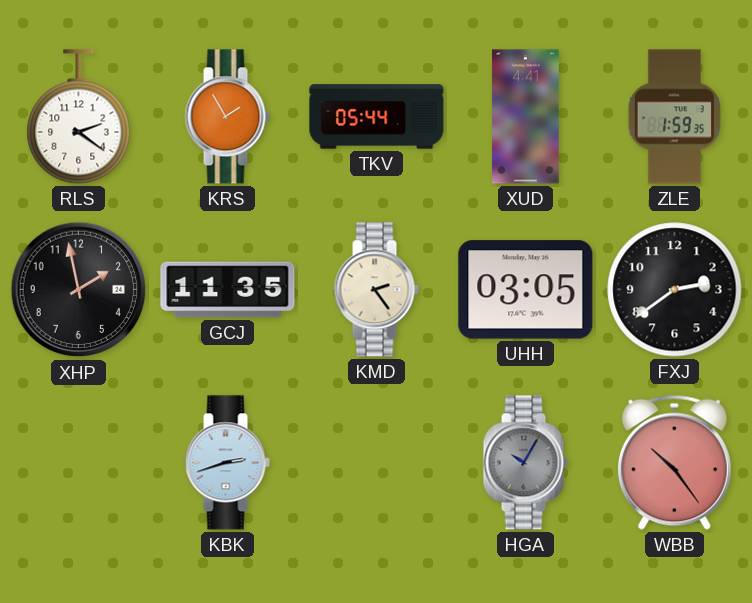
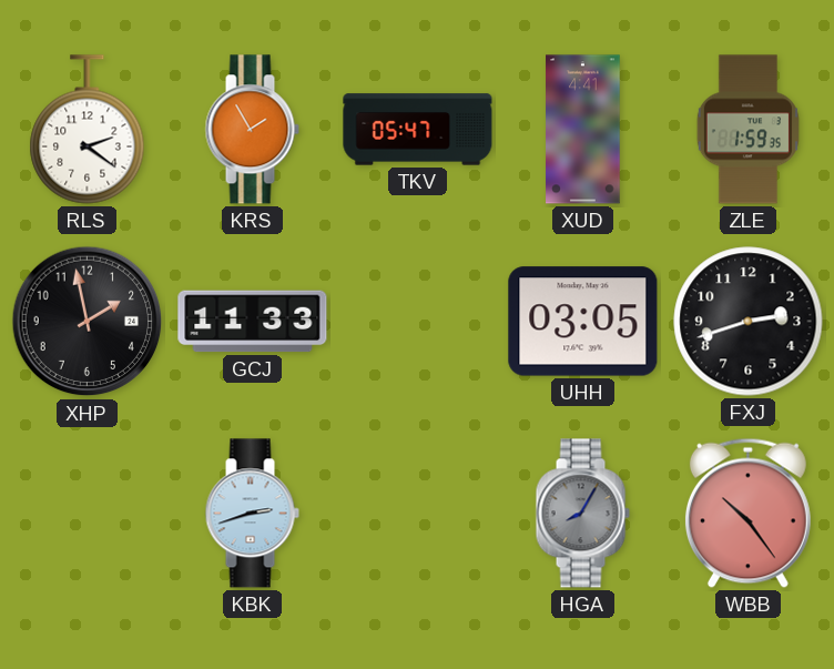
TKV: 05:44 -> 05:47 (418, 130)
GCJ: 11:35 -> 11:33 (253, 322)
KMD: 2:24 -> none (376, 290)
FXJ: 2:39 -> 2:42 (749, 322)
HGA: 10:05 -> 8:05 (582, 514)
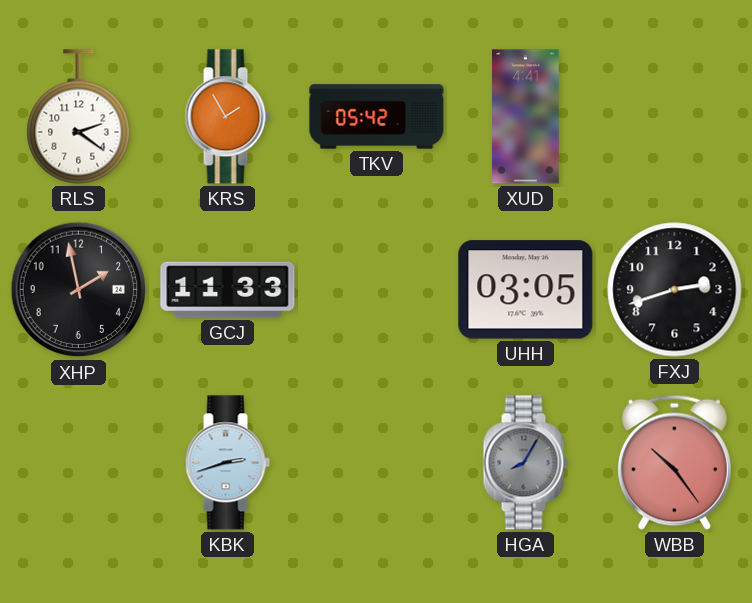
TKV: 05:47 -> 05:42 (377, 117)
ZLE: 1:59 -> none (747, 130)
